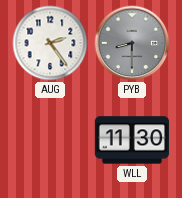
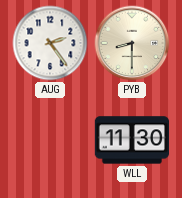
PYB dial: grey -> cream (132, 43)
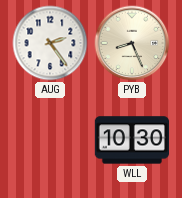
PYB: 8:30 -> 8:26 (132, 43)
WLL: 11:30 -> 10:30 (131, 140)
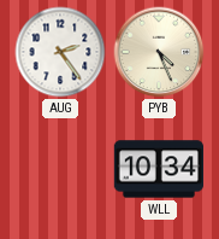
PYB: 8:26 -> 4:26 (159, 52)
WLL: 10:30 -> 10:34 (158, 169)
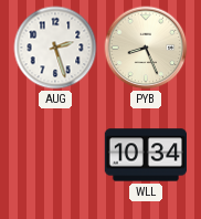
AUG: 2:24 -> 2:27 (55, 48)
PYB: 4:26 -> 8:26 (146, 48)
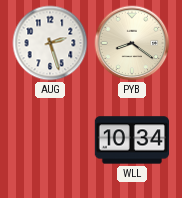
PYB: 8:26 -> 8:21 (132, 43)
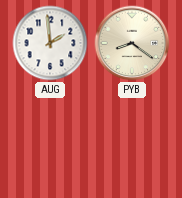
AUG: 2:27 -> 1:59 (50, 43)
WLL: 10:34 -> none (131, 140)
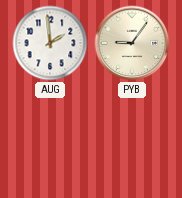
PYB: 8:21 -> 9:06 (132, 43)
